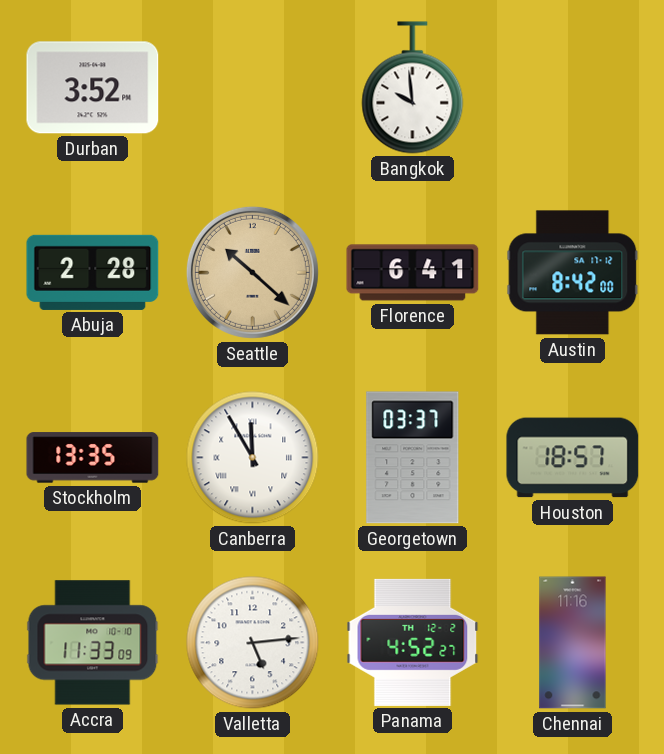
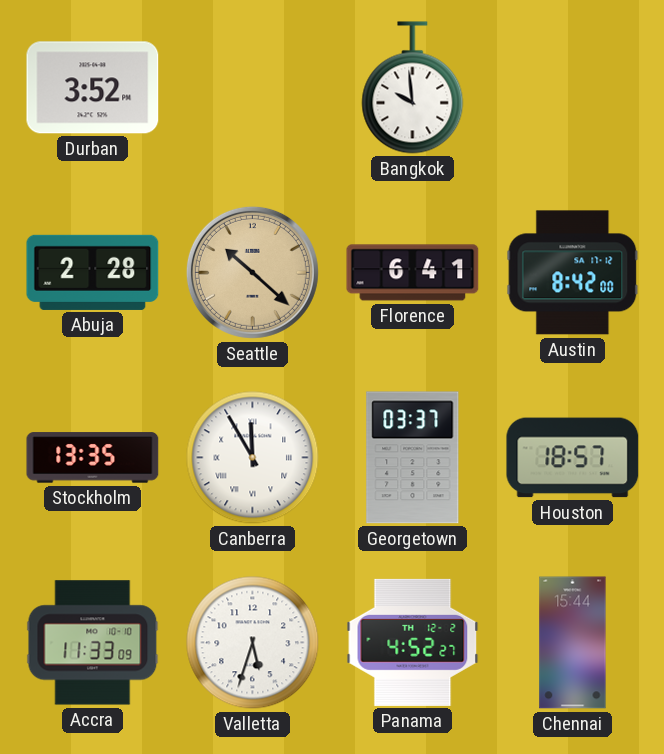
Valletta: 5:14 -> 5:33 (253, 643)
Chennai: 11:16 -> 15:44 (573, 643)
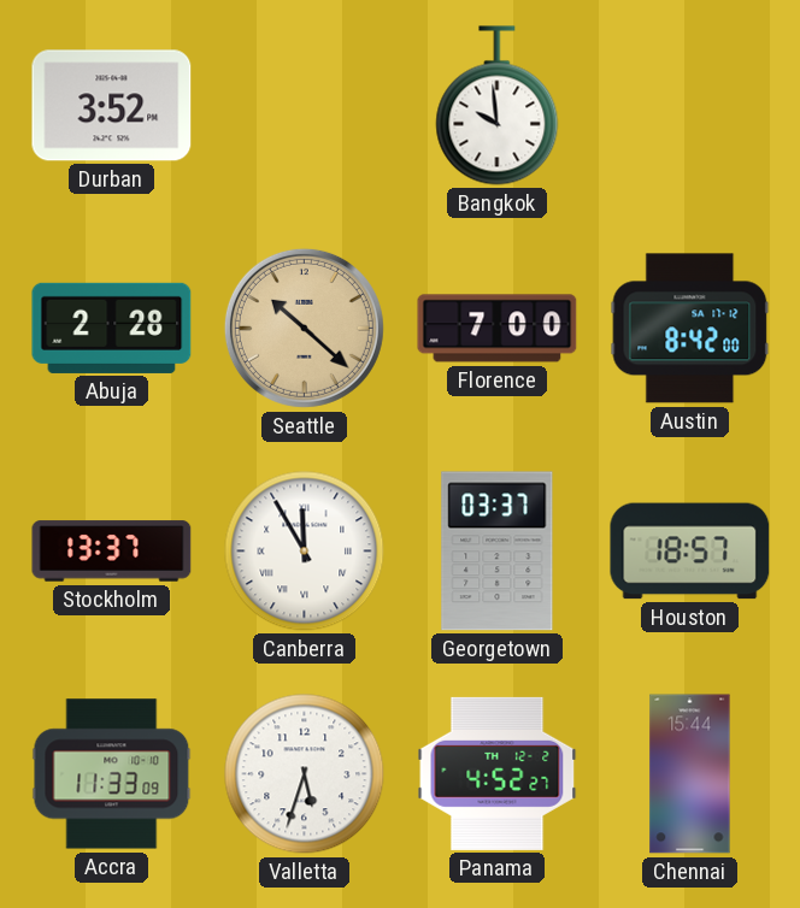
Florence: 6:41 -> 7:00 (498, 329)
Stockholm: 13:35 -> 13:37 (112, 552)
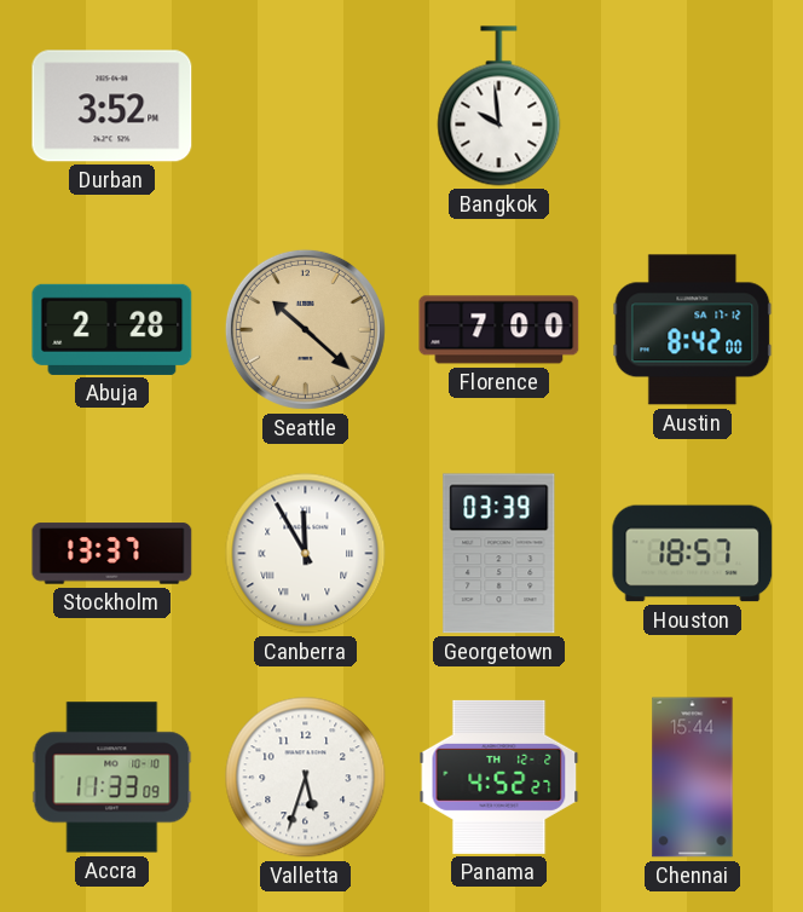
Georgetown: 03:37 -> 03:39 (499, 554)
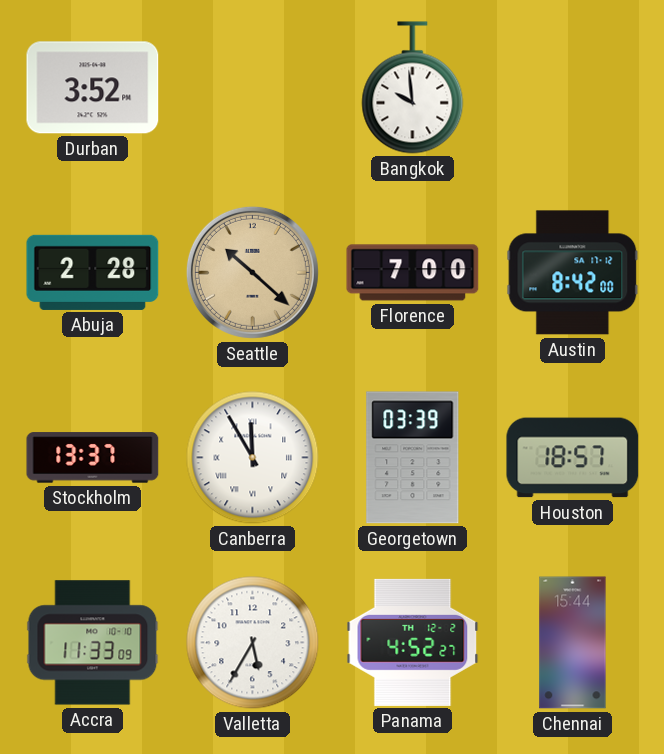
Valletta: 5:33 -> 5:35 (253, 643)
